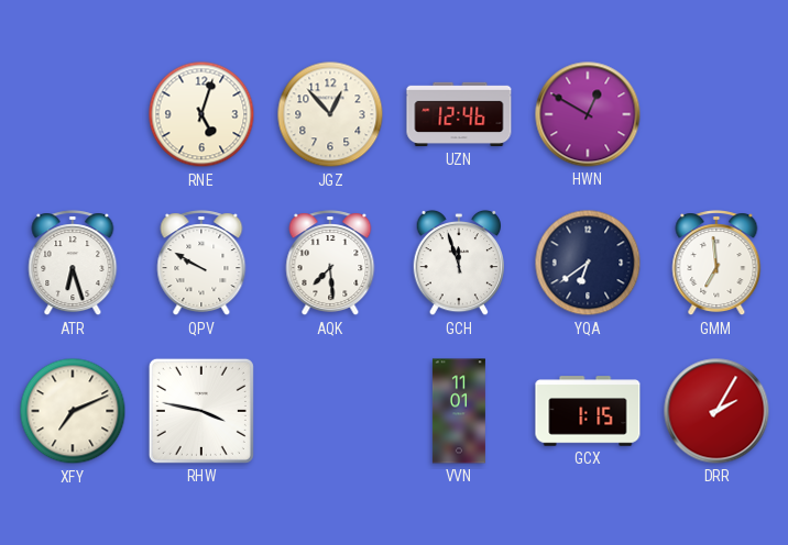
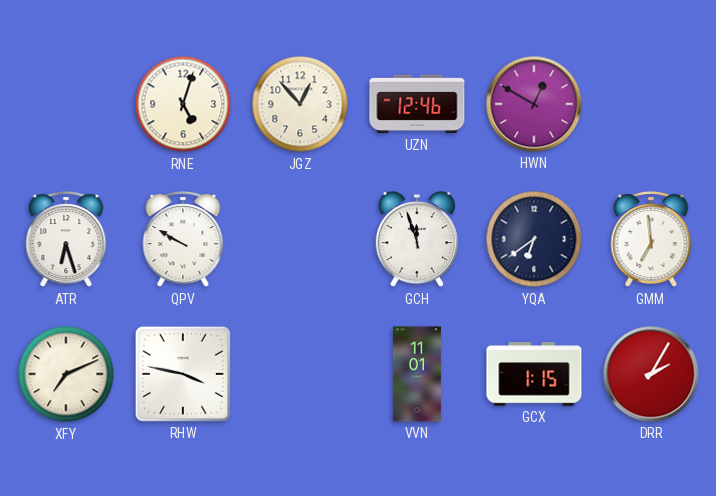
AQK: 7:29 -> none (330, 264)
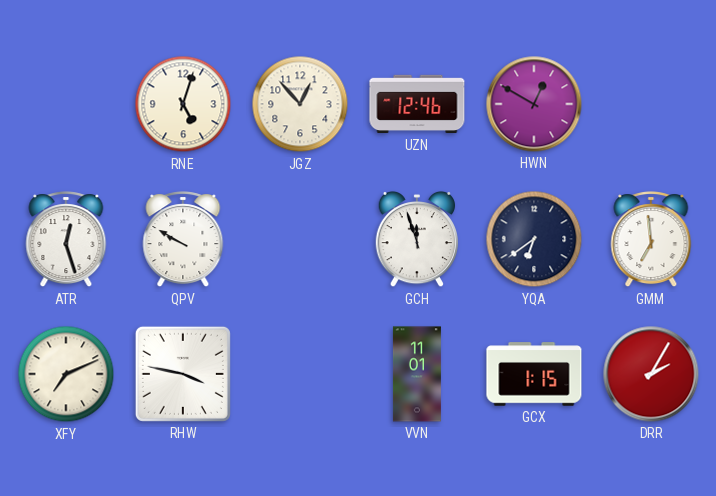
ATR: 6:27 -> 12:27 (66, 240)
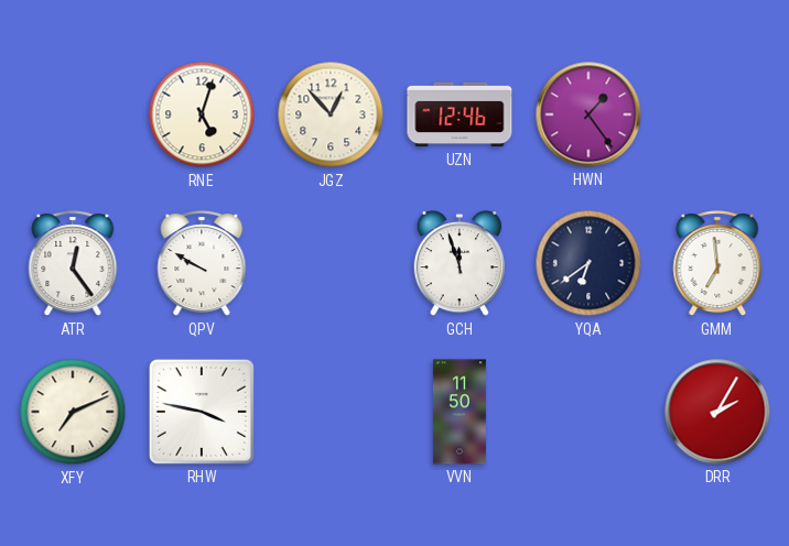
HWN: 12:50 -> 1:24 (588, 114)
ATR: 12:27 -> 12:24 (73, 264)
VVN: 11:01 -> 11:50 (460, 412)
GCX: 1:15 -> none (534, 374)
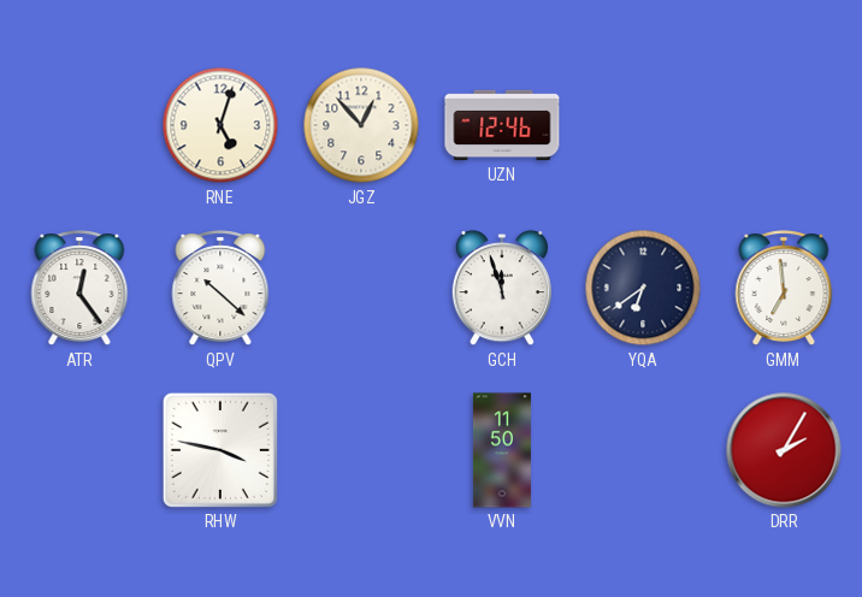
HWN: 1:24 -> none (588, 114)
QPV: 9:50 -> 10:22 (220, 289)
XFY: 7:11 -> none (73, 412)
